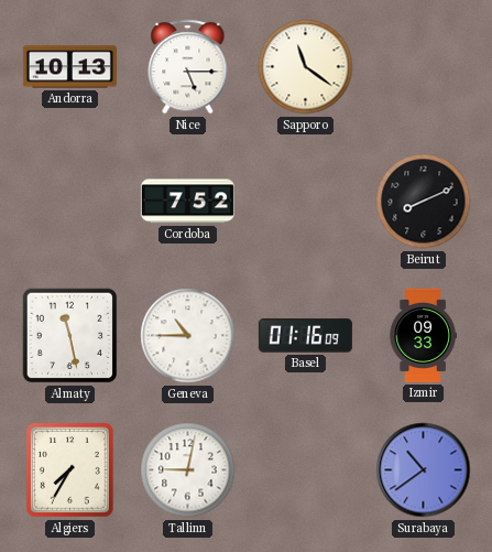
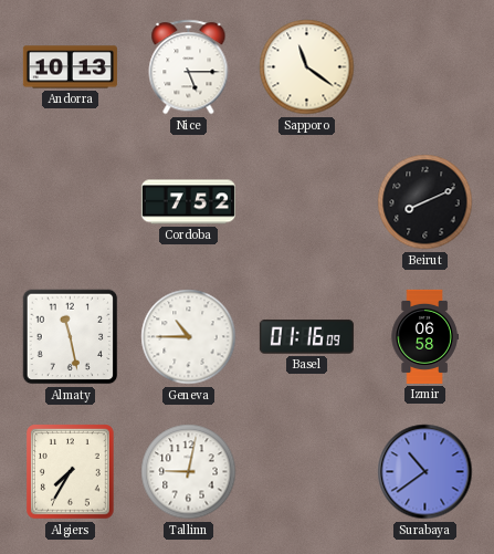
Izmir: 09:33 -> 06:58 (424, 336)
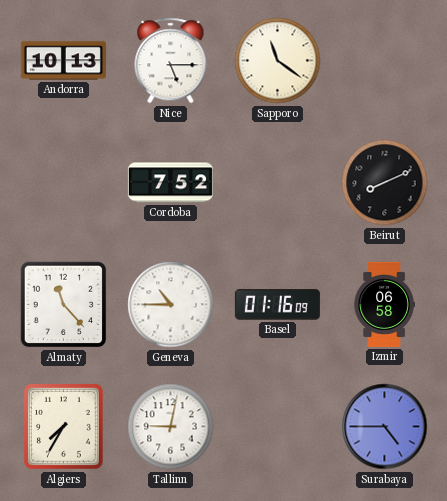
Almaty: 11:28 -> 11:23 (64, 305)
Surabaya: 10:39 -> 4:45 (385, 427)
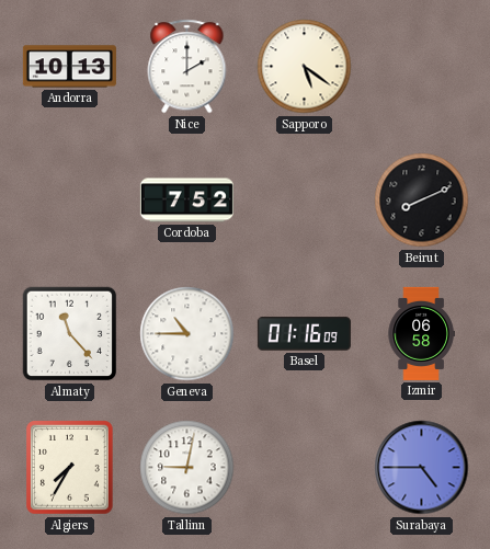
Nice: 5:15 -> 2:00 (187, 67)
Sapporo: 11:21 -> 5:21 (305, 67)
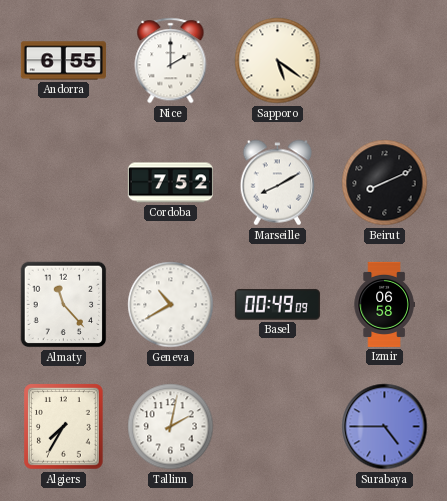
Andorra: 10:13 -> 6:55 (63, 61)
Marseille: none -> 8:10 (278, 183)
Geneva: 10:45 -> 10:40 (171, 305)
Basel: 01:16 -> 00:49 (277, 305)
Tallinn: 9:02 -> 2:02 (171, 427)
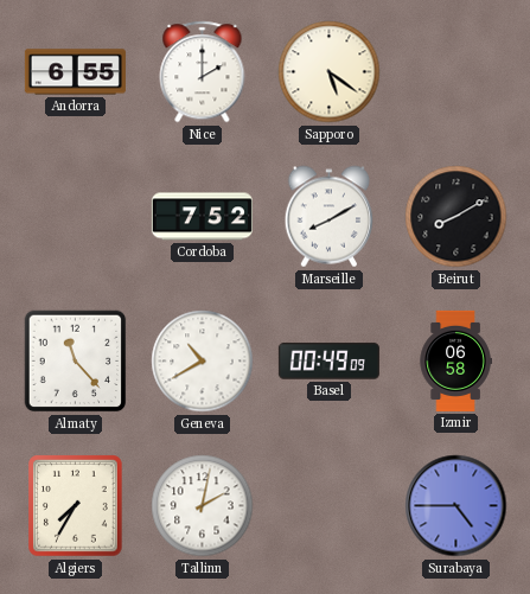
Beirut: 8:11 -> 8:10 (456, 217)
